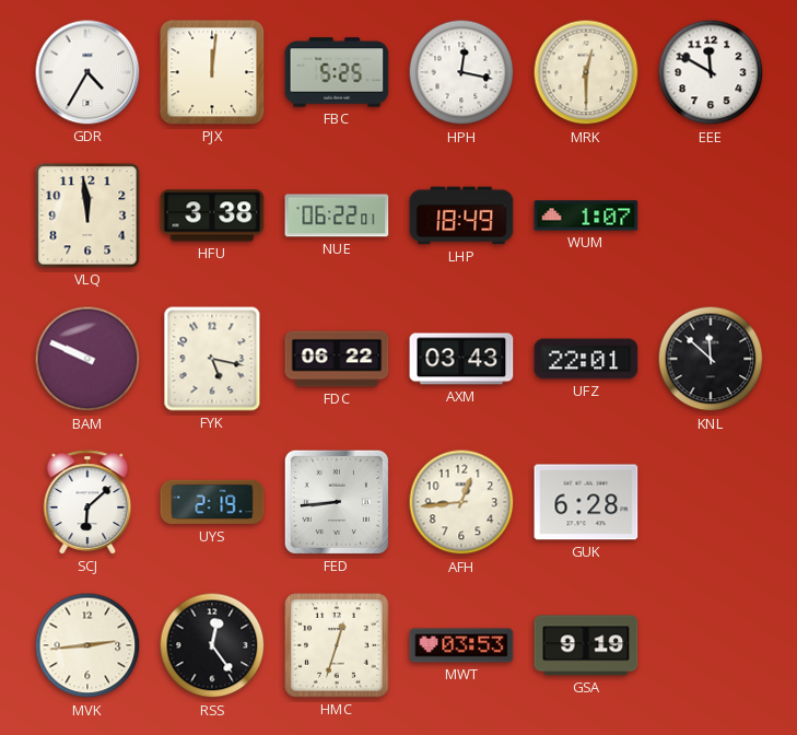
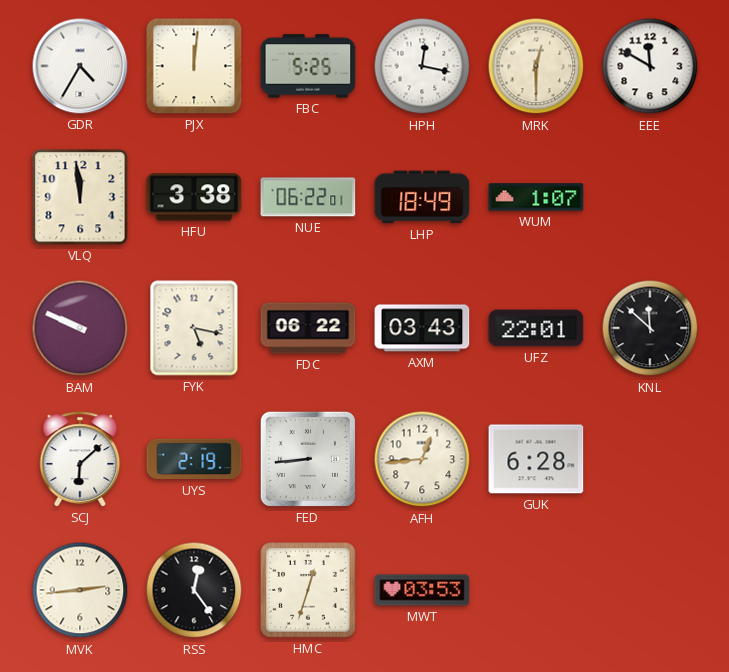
GSA: 9:19 -> none (586, 645)
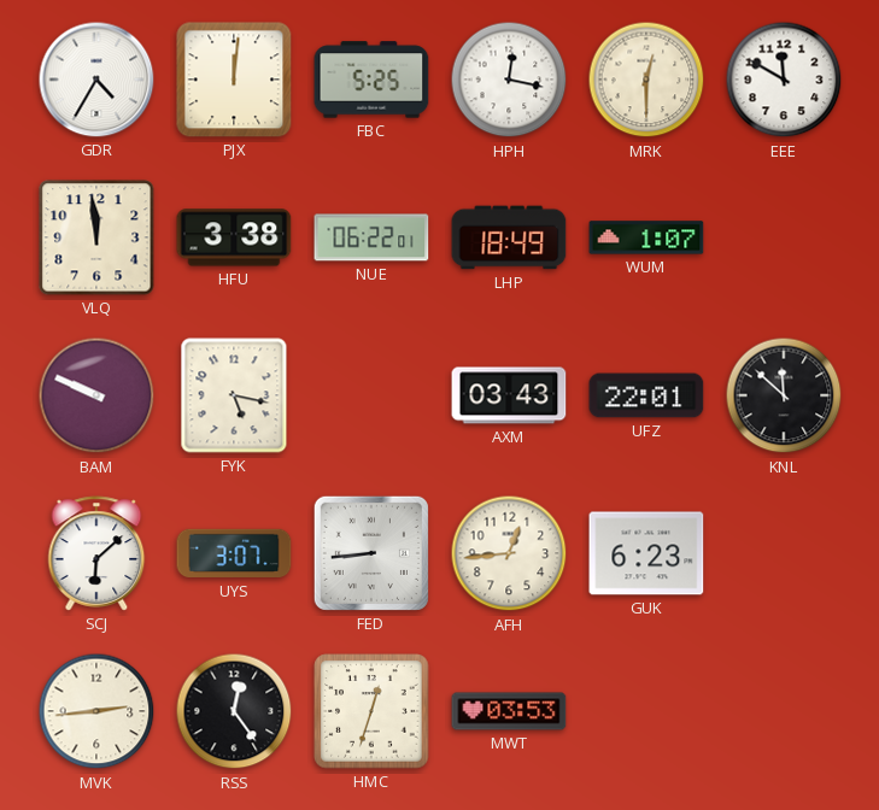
FDC: 06:22 -> none (308, 328)
UYS: 2:19 -> 3:07 (234, 553)
GUK: 6:28 -> 6:23 (646, 553)
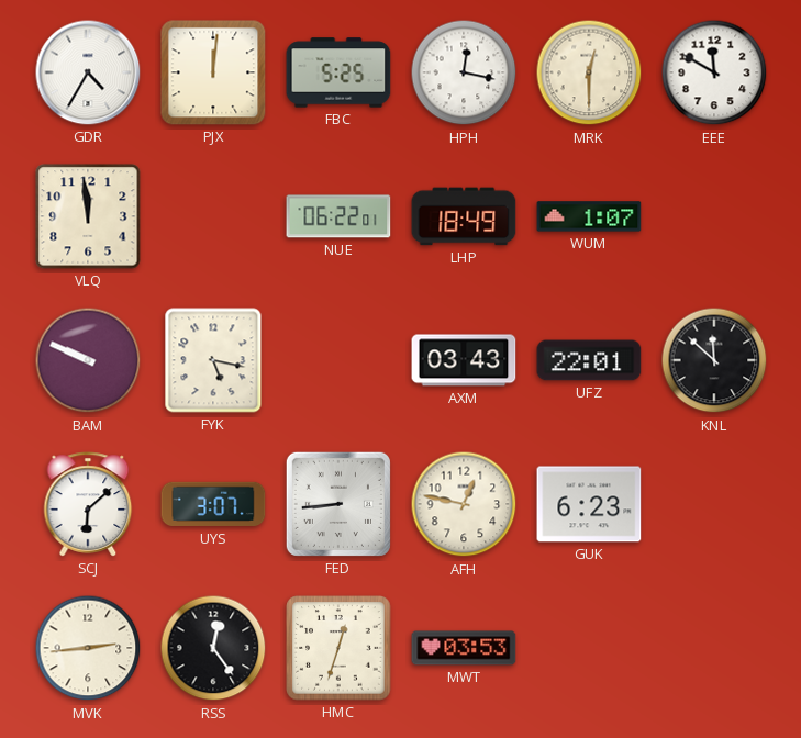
HFU: 3:38 -> none (234, 237)
AFH: 12:44 -> 12:47 (464, 504)
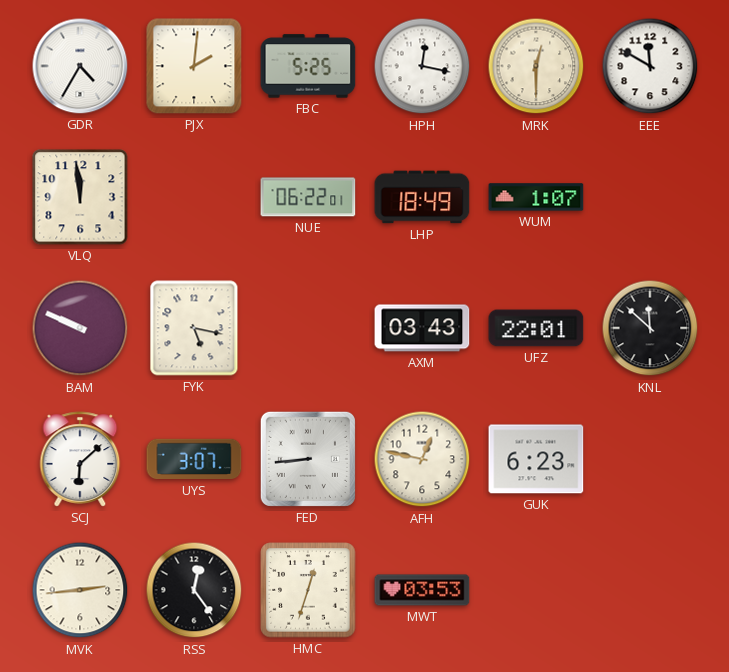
PJX: 12:01 -> 2:01 (194, 66)
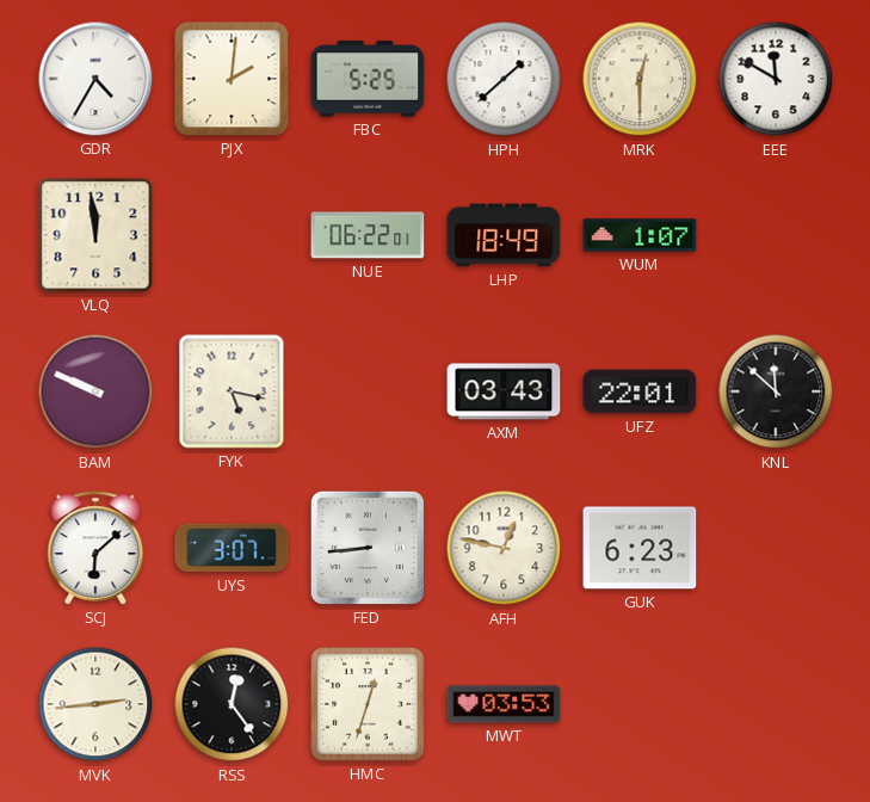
HPH: 12:17 -> 1:38 (504, 79)
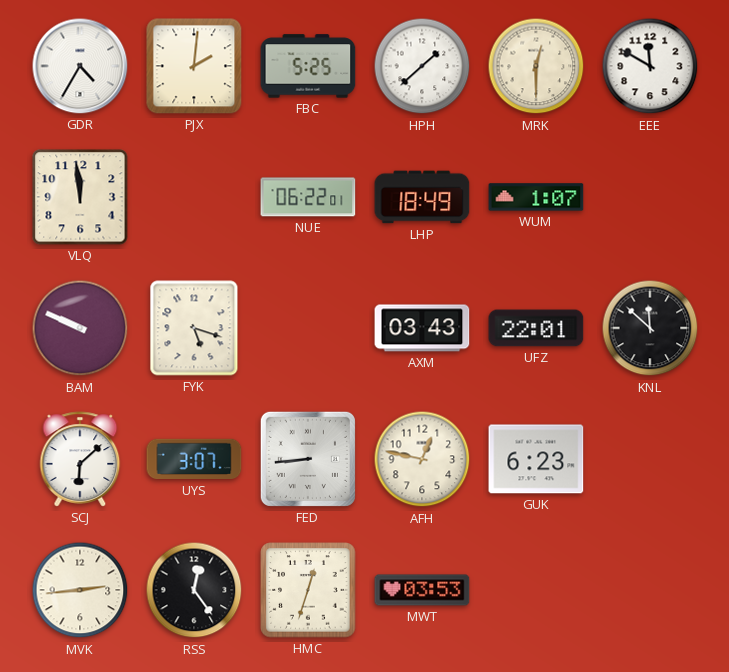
FYK: 5:17 -> 5:18 (194, 328)
